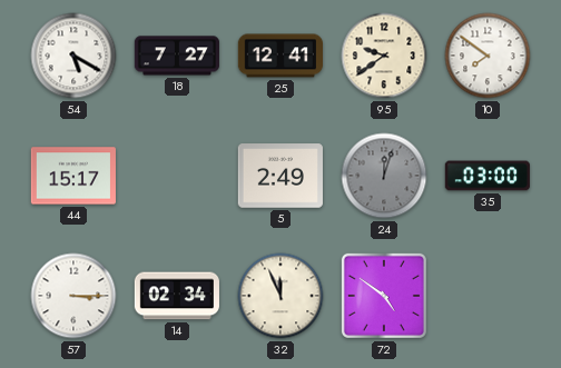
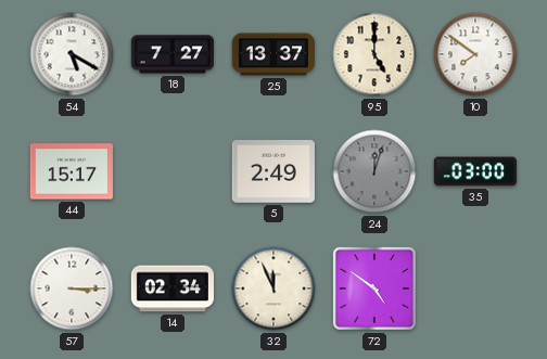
25: 12:41 -> 13:37 (272, 54)
95: 9:39 -> 5:00 (374, 54)
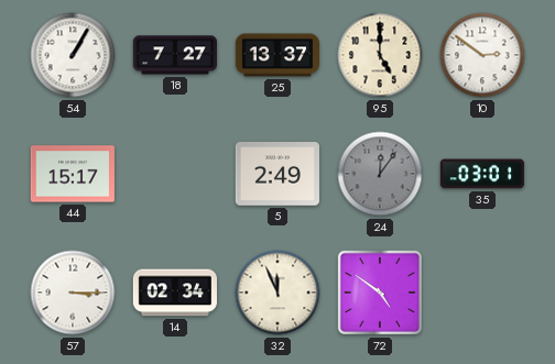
54: 5:20 -> 1:05 (73, 55)
10: 7:51 -> 2:51 (482, 55)
24: 12:03 -> 12:06 (380, 174)
35: 03:00 -> 03:01 (482, 174)
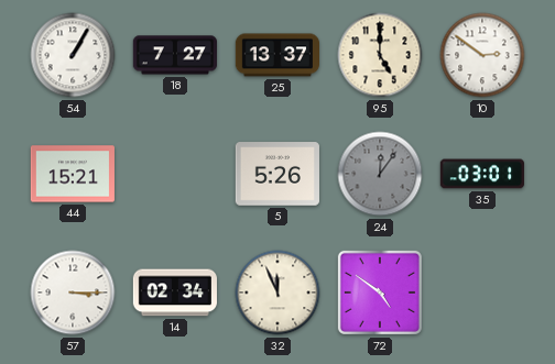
44: 15:17 -> 15:21 (73, 174)
5: 2:49 -> 5:26 (277, 174)
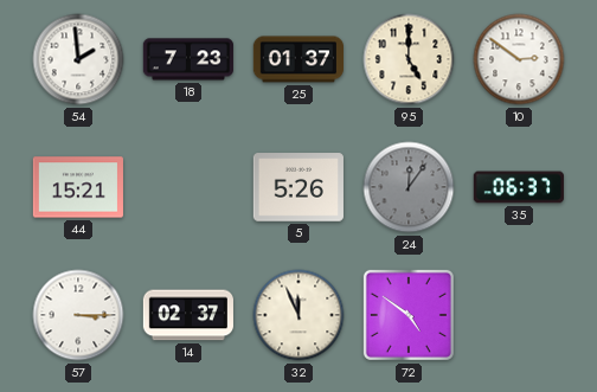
54: 1:05 -> 1:59 (78, 59)
18: 7:27 -> 7:23 (188, 59)
25: 13:37 -> 01:37 (297, 59)
35: 03:01 -> 06:37 (519, 187)
14: 02:34 -> 02:37 (188, 315)
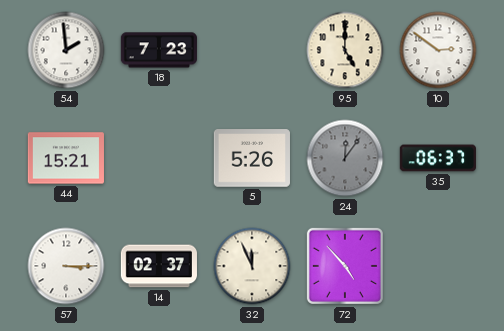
25: 01:37 -> none (297, 59)
72: 4:51 -> 4:53 (345, 266)
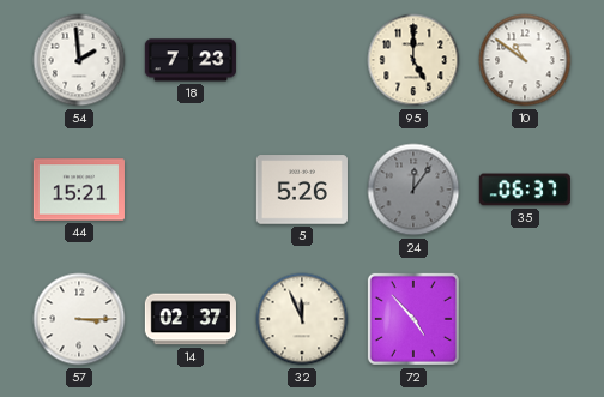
10: 2:51 -> 10:51 (525, 60)
